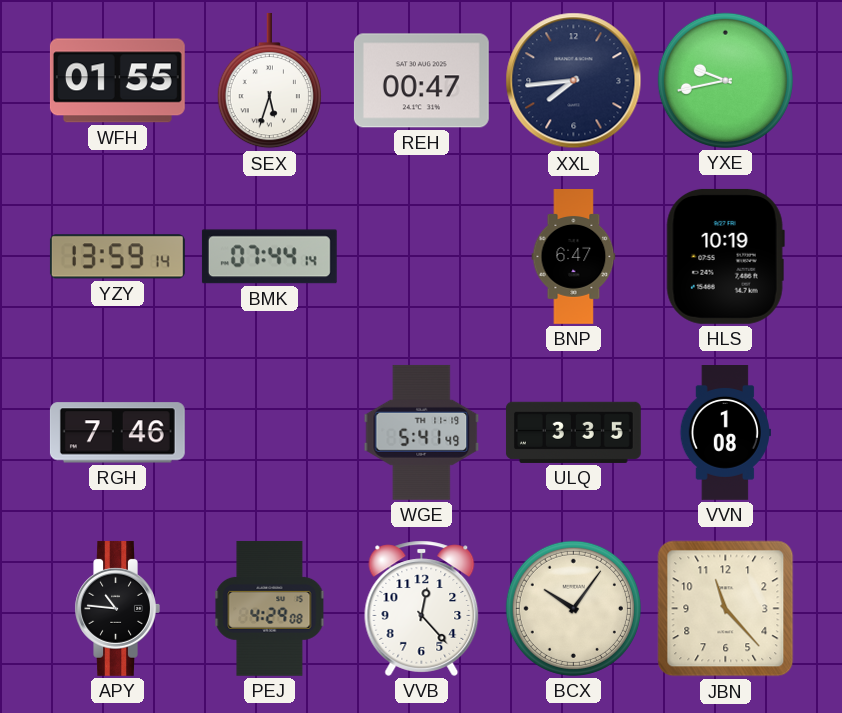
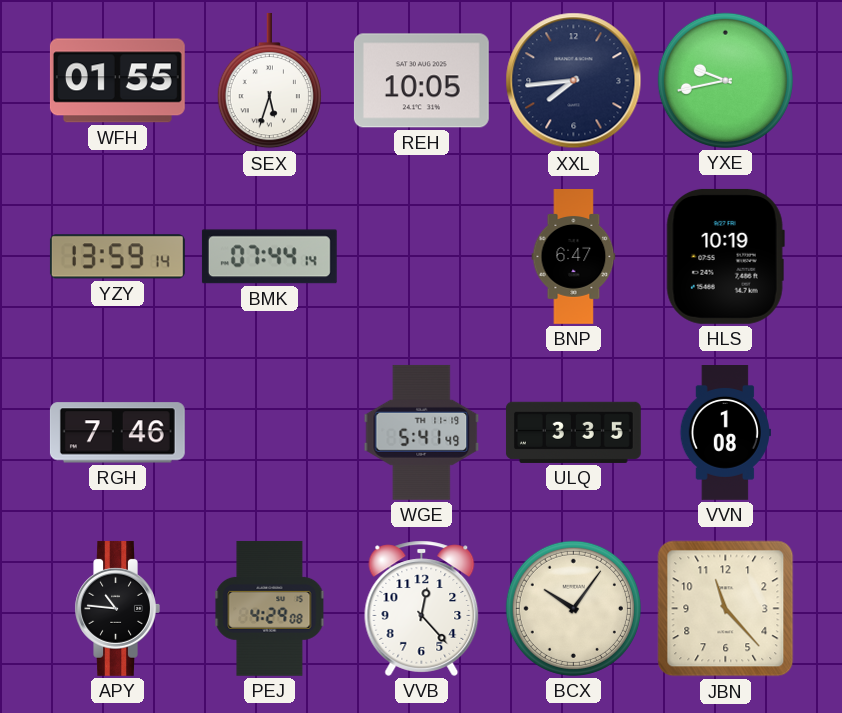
REH: 00:47 -> 10:05 (421, 81)
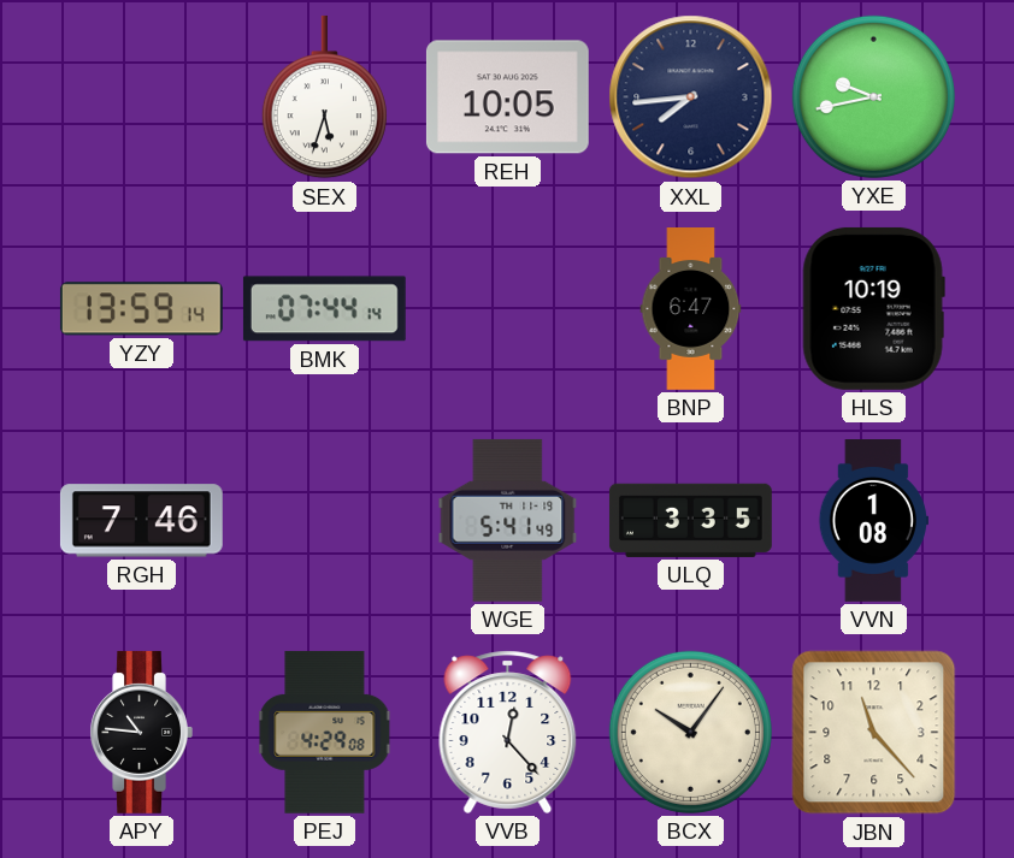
WFH: 01:55 -> none (117, 81)
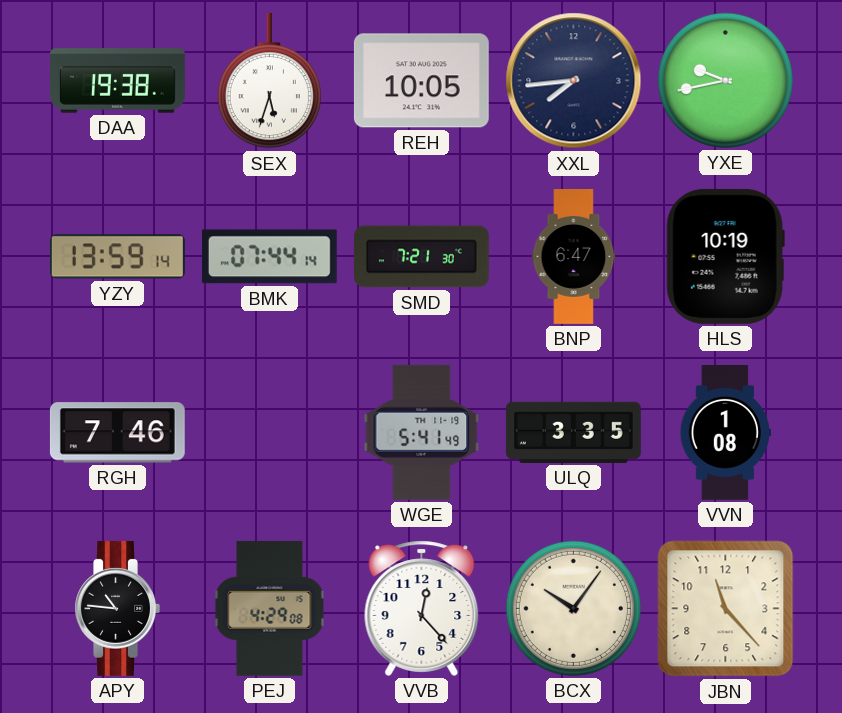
DAA: none -> 19:38 (118, 81)
SMD: none -> 7:21 (421, 257)
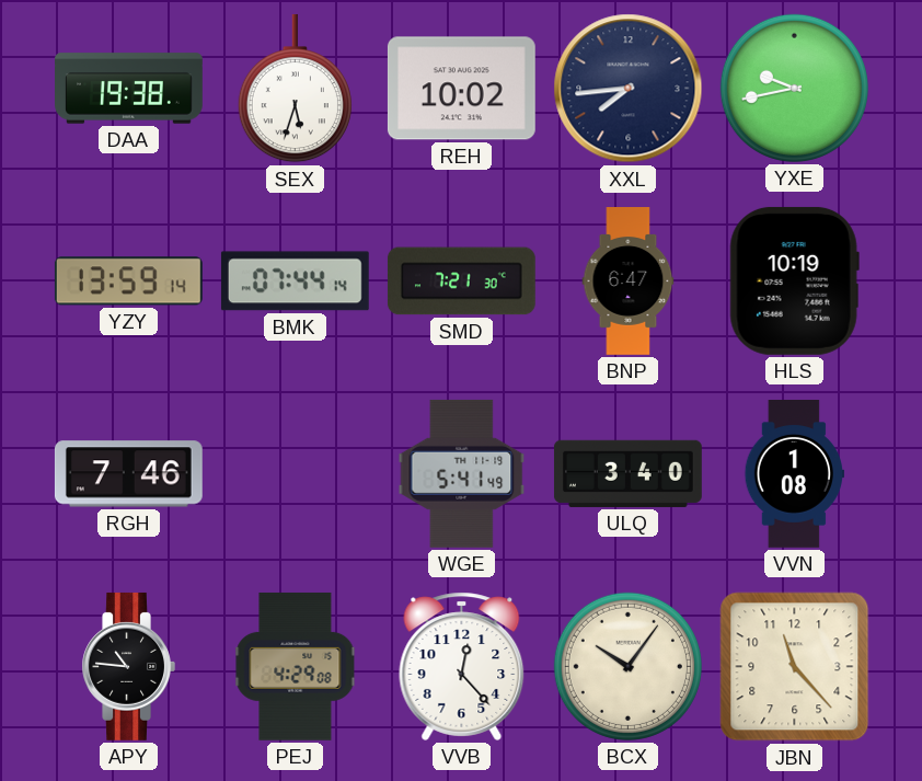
REH: 10:05 -> 10:02 (461, 89)
ULQ: 3:35 -> 3:40 (627, 473)
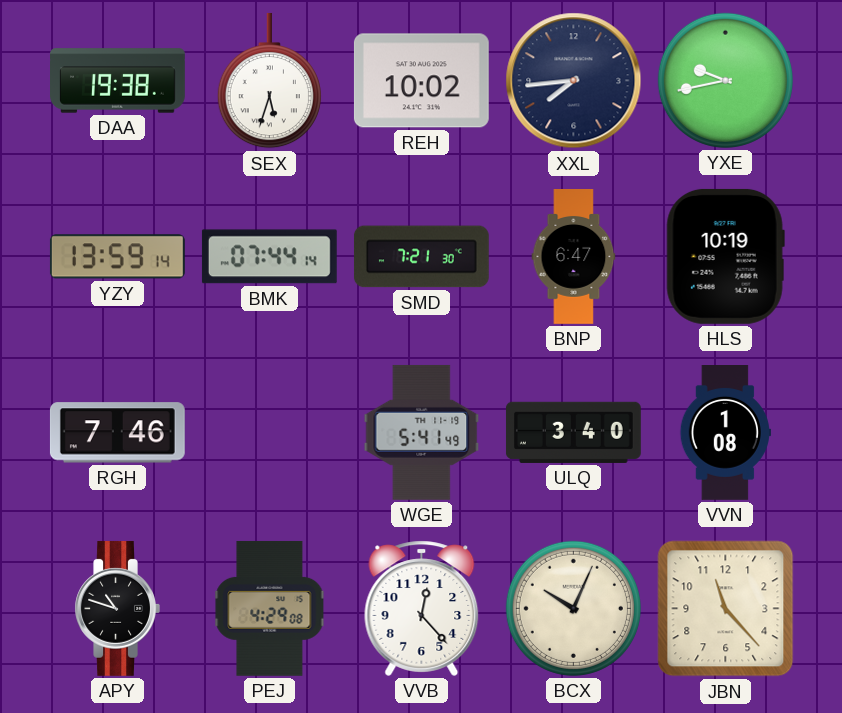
APY: 10:46 -> 10:48 (117, 608)
BCX: 10:06 -> 10:04 (573, 608)
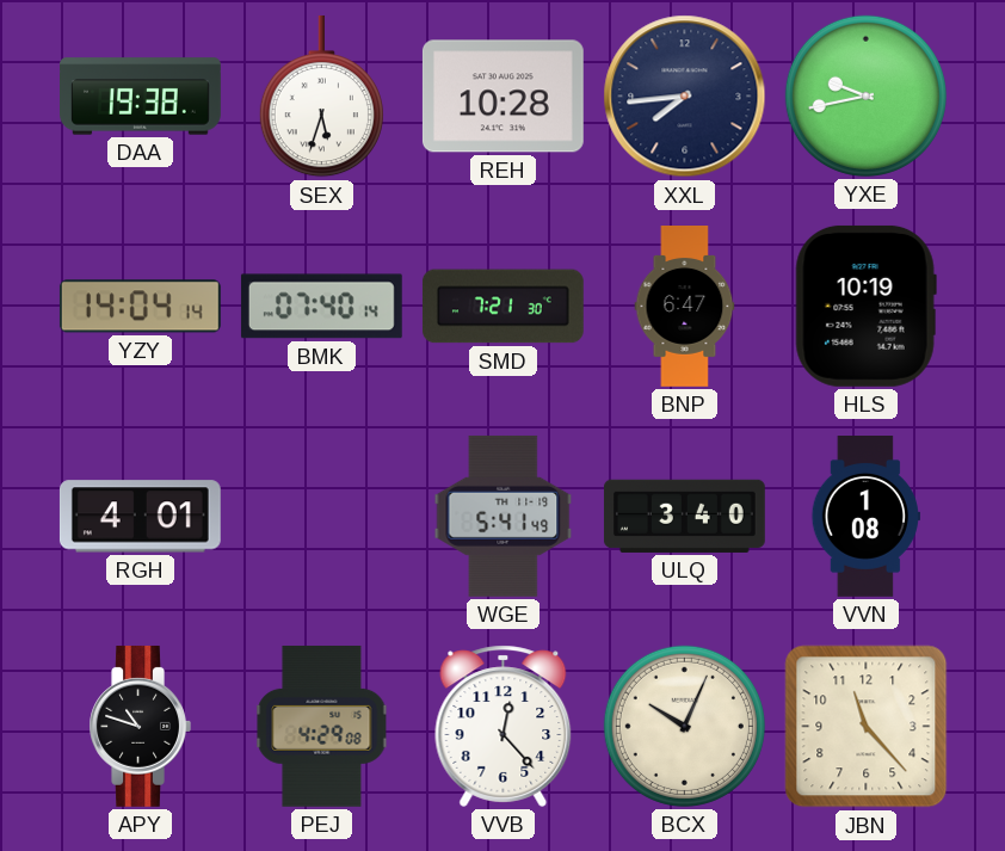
REH: 10:02 -> 10:28 (503, 97)
YZY: 13:59 -> 14:04 (140, 307)
BMK: 07:44 -> 07:40 (321, 307)
RGH: 7:46 -> 4:01 (140, 517)
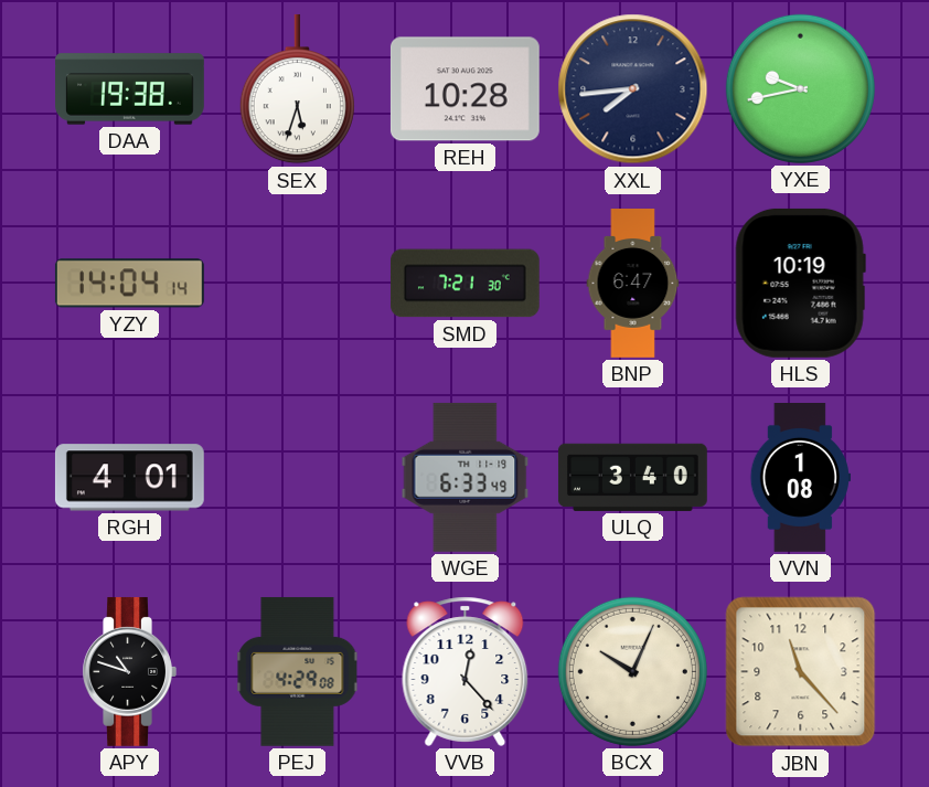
BMK: 07:40 -> none (321, 307)
WGE: 5:41 -> 6:33 (466, 477)
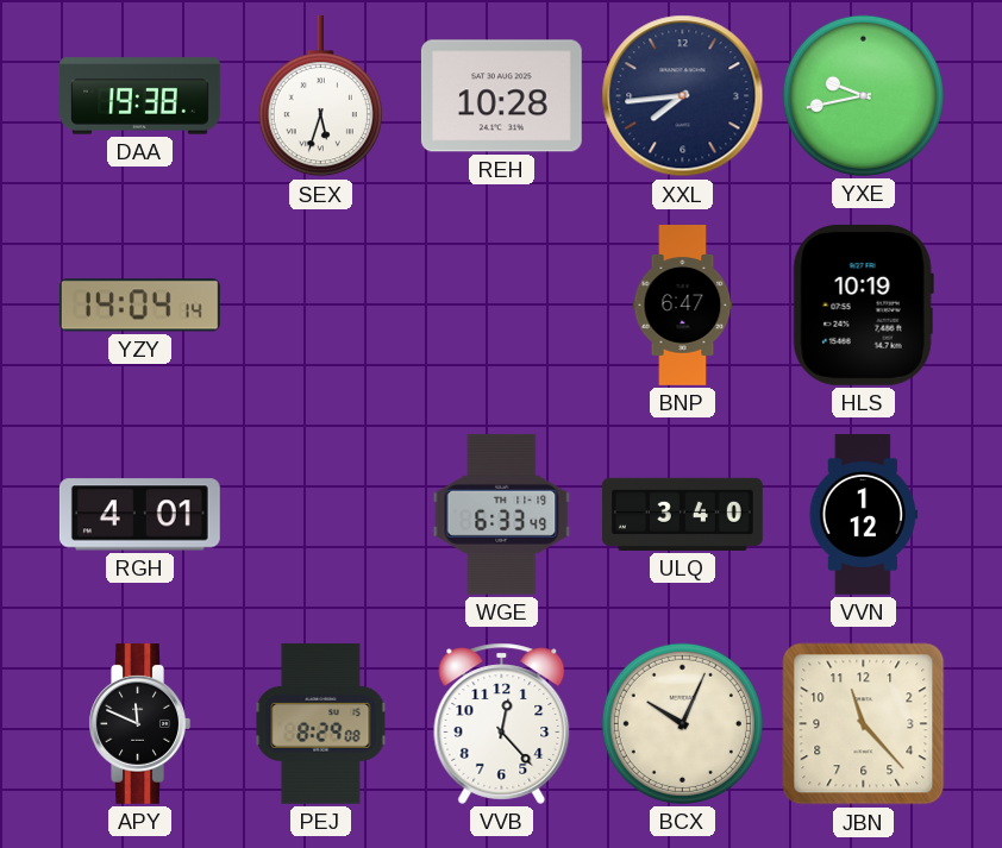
SMD: 7:21 -> none (464, 284)
VVN: 1:08 -> 1:12 (863, 515)
APY: 10:48 -> 11:49 (139, 723)
PEJ: 4:29 -> 8:29 (321, 723)
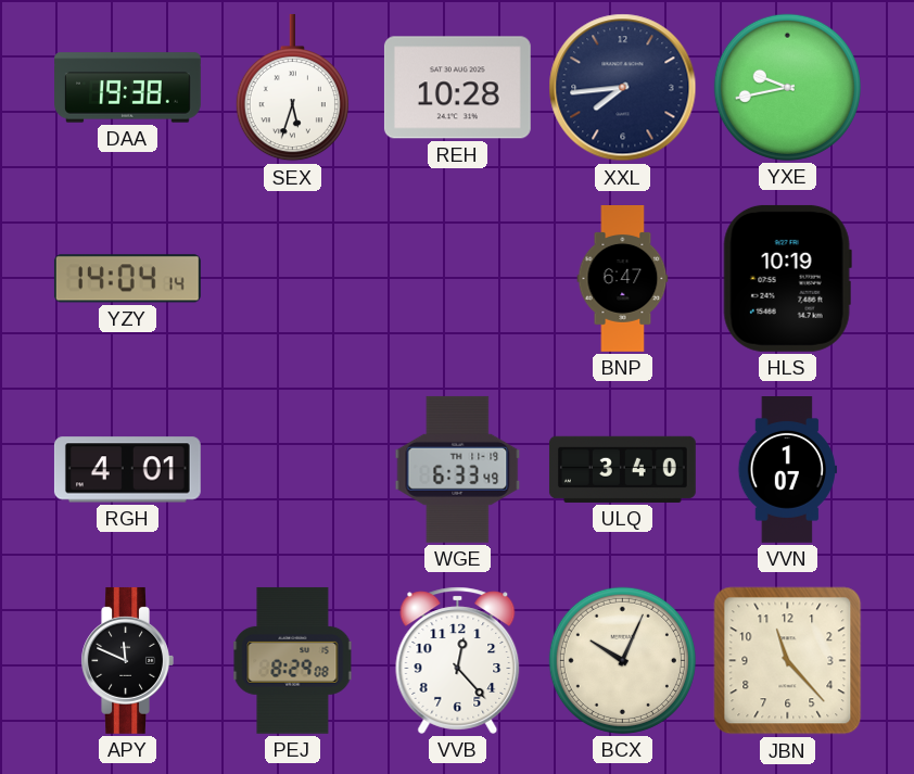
VVN: 1:12 -> 1:07 (787, 470)
